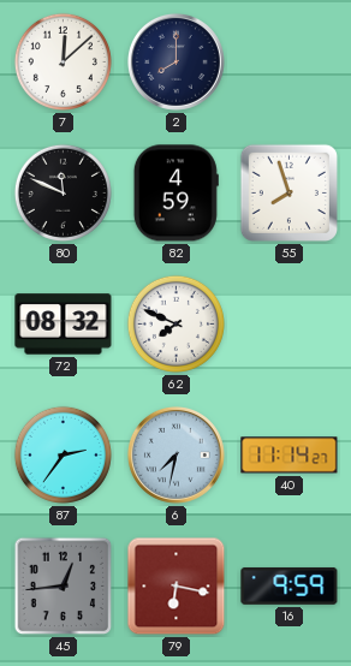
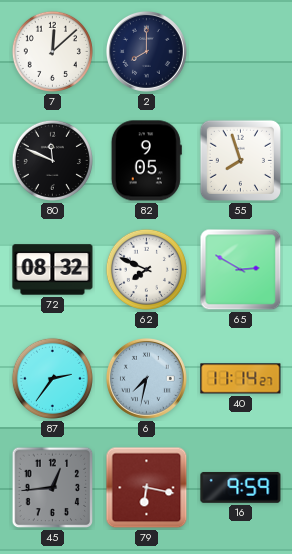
82: 4:59 -> 9:05 (146, 161)
65: none -> 2:50 (241, 270)
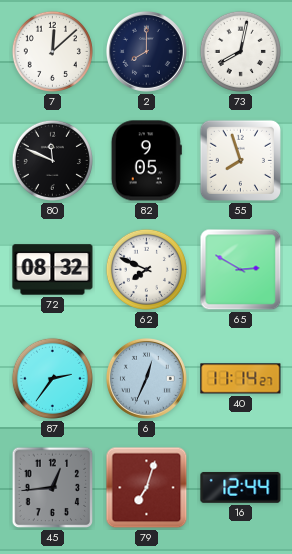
73: none -> 8:02 (240, 51)
6: 7:32 -> 12:34 (146, 378)
79: 6:17 -> 7:03 (147, 488)
16: 9:59 -> 12:44 (241, 488)
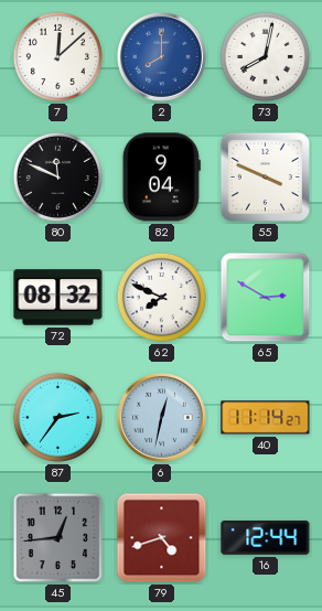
2 dial: navy -> blue (161, 56)
82: 9:05 -> 9:04 (161, 178)
55: 7:57 -> 3:49 (265, 176)
6: 12:34 -> 12:32 (161, 417)
79: 7:03 -> 4:42 (162, 538)
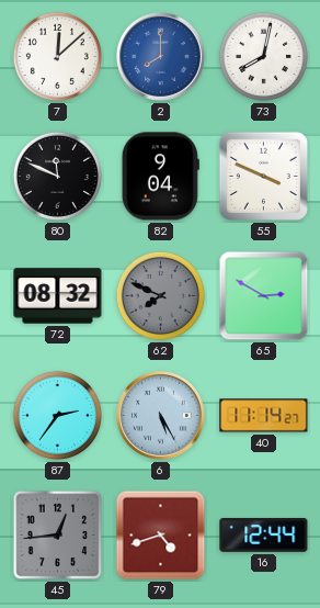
62 dial: white -> grey (160, 295)
6: 12:32 -> 5:25 (160, 415)
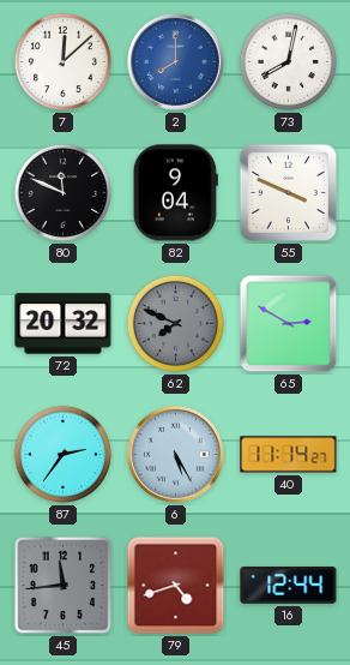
72: 08:32 -> 20:32 (64, 324)
45: 12:44 -> 11:44 (64, 586)
